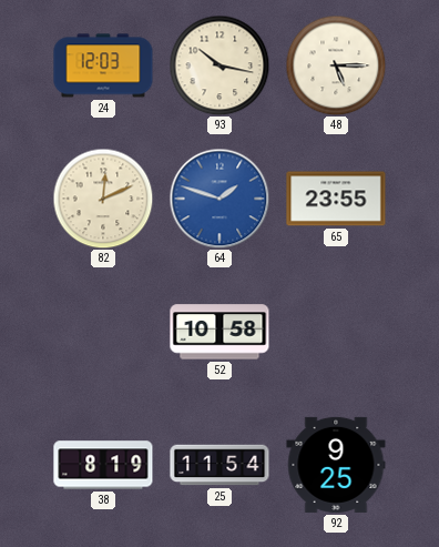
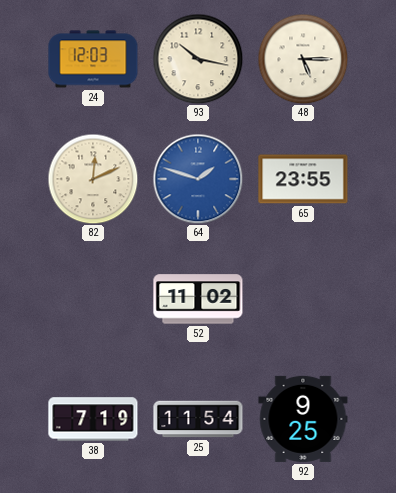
52: 10:58 -> 11:02 (198, 299)
38: 8:19 -> 7:19 (93, 419)
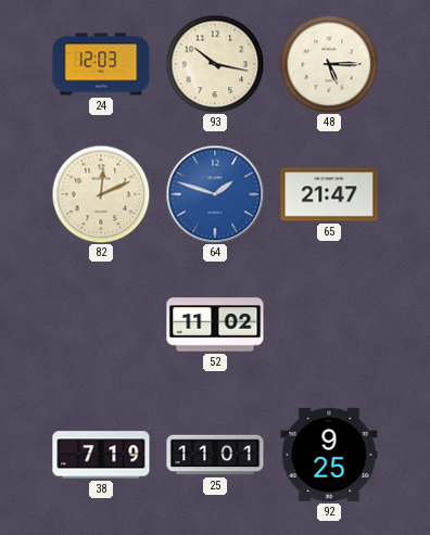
65: 23:55 -> 21:47 (329, 194)
25: 11:54 -> 11:01 (215, 455)
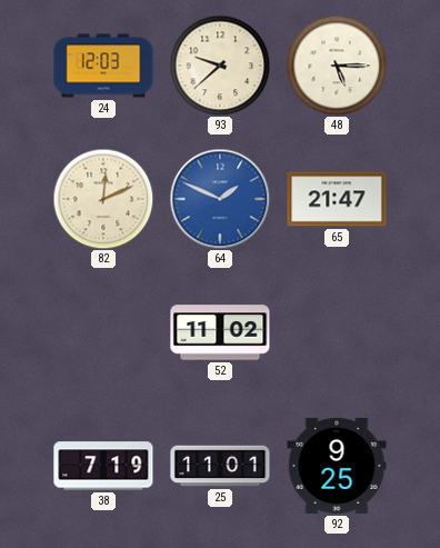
93: 10:17 -> 9:38 (220, 66)
64: 1:48 -> 1:49 (220, 199)
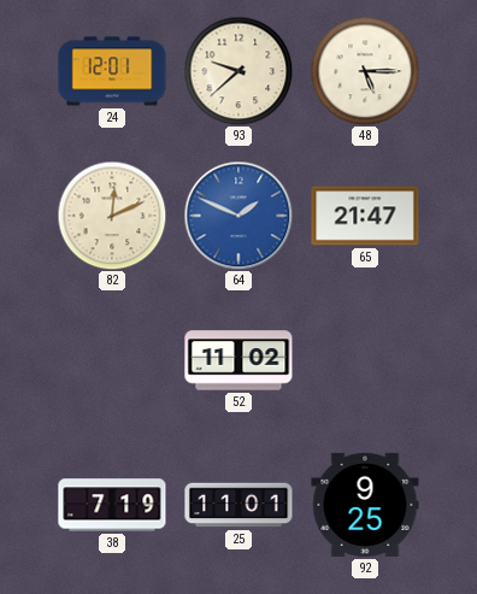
24: 12:03 -> 12:01 (112, 71)
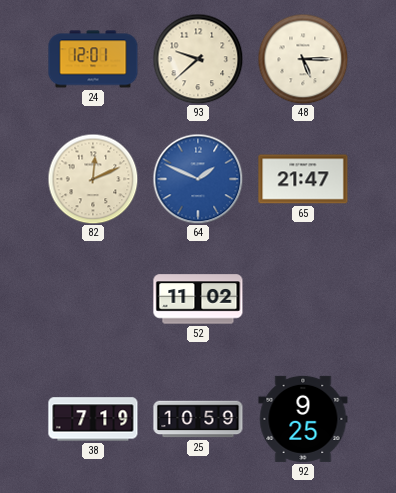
25: 11:01 -> 10:59 (198, 419)
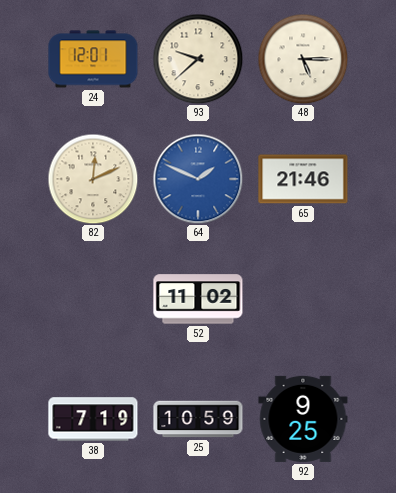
65: 21:47 -> 21:46 (303, 179)
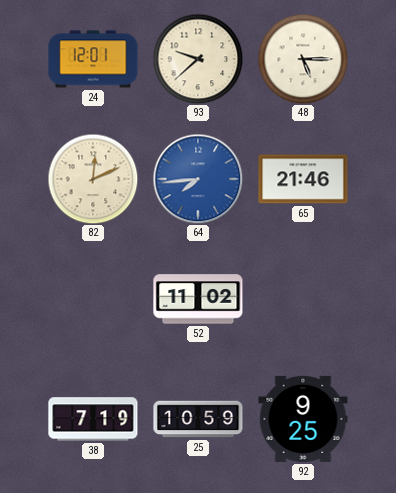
64: 1:49 -> 7:44 (198, 179)
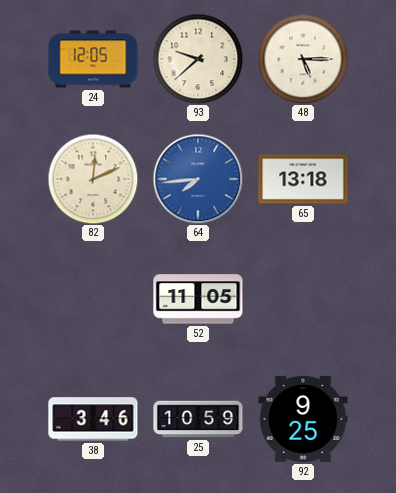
24: 12:01 -> 12:05 (93, 59)
65: 21:46 -> 13:18 (303, 179)
52: 11:02 -> 11:05 (198, 299)
38: 7:19 -> 3:46 (93, 419)
